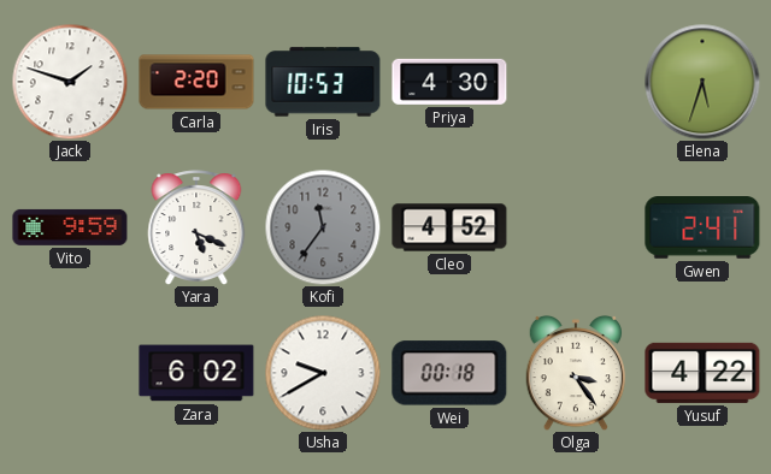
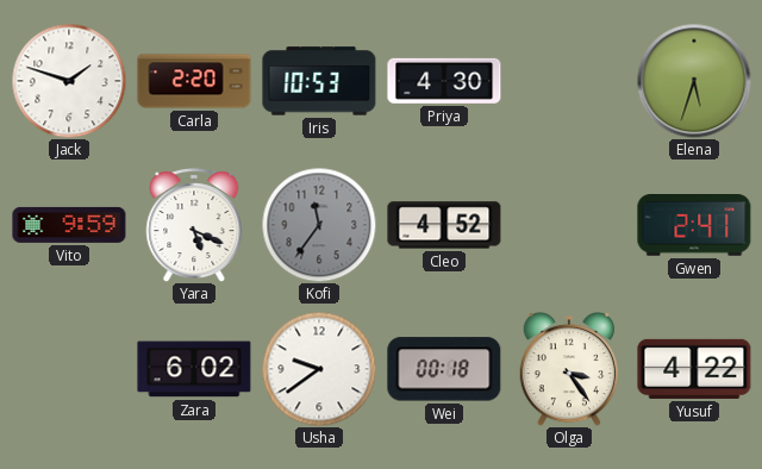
Usha: 9:40 -> 9:39 (319, 369)
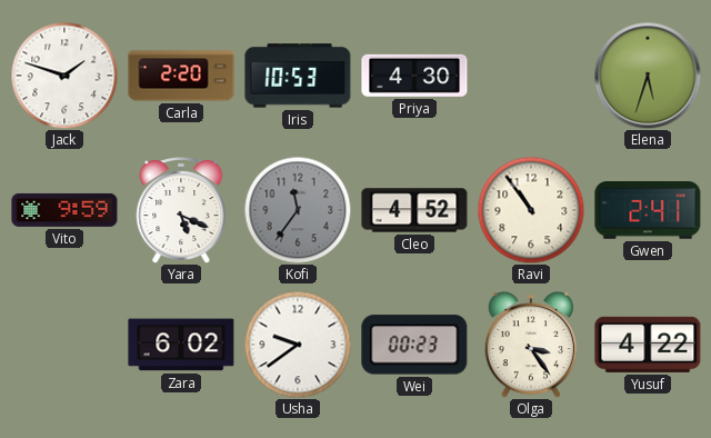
Ravi: none -> 10:54 (531, 210)
Wei: 00:18 -> 00:23 (414, 345)
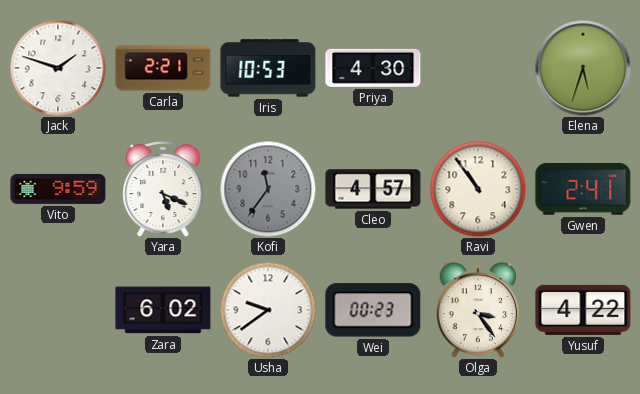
Carla: 2:20 -> 2:21 (163, 68)
Cleo: 4:52 -> 4:57 (373, 189)
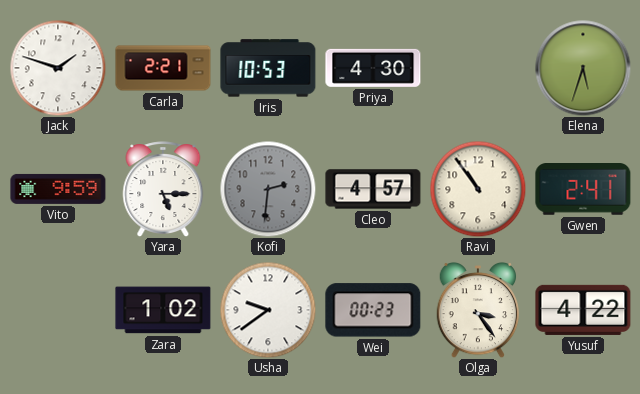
Yara: 5:19 -> 5:15 (163, 189)
Kofi: 11:36 -> 2:31 (268, 189)
Zara: 6:02 -> 1:02 (163, 310)
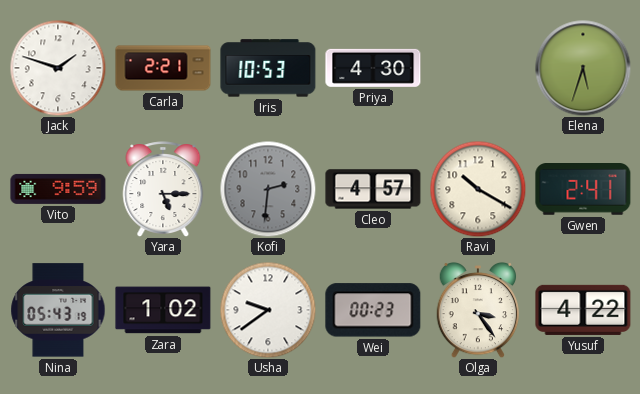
Ravi: 10:54 -> 10:20 (478, 189)
Nina: none -> 05:43 (58, 310)
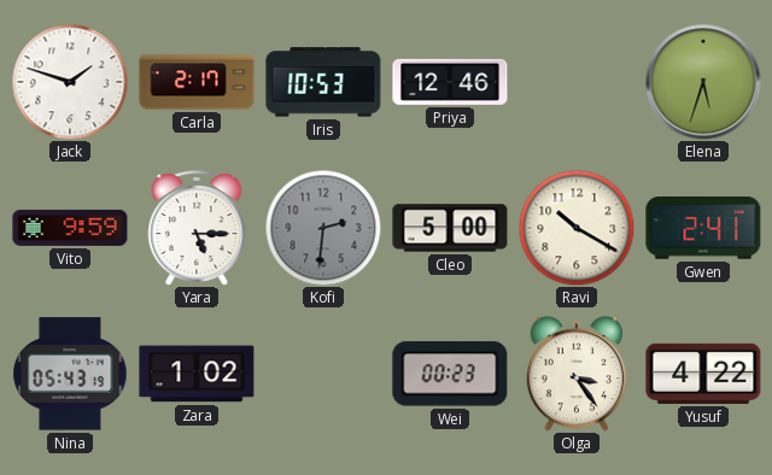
Carla: 2:21 -> 2:17 (197, 82)
Priya: 4:30 -> 12:46 (450, 82)
Cleo: 4:57 -> 5:00 (450, 228)
Usha: 9:39 -> none (268, 310)
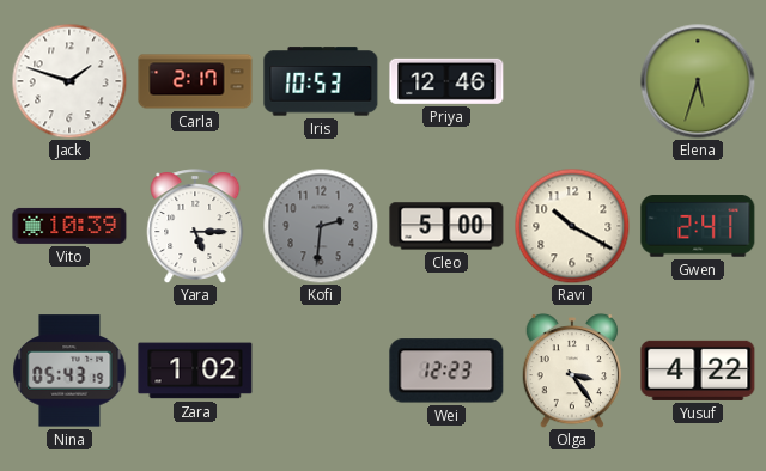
Vito: 9:59 -> 10:39 (69, 226)
Wei: 00:23 -> 12:23 (446, 371)
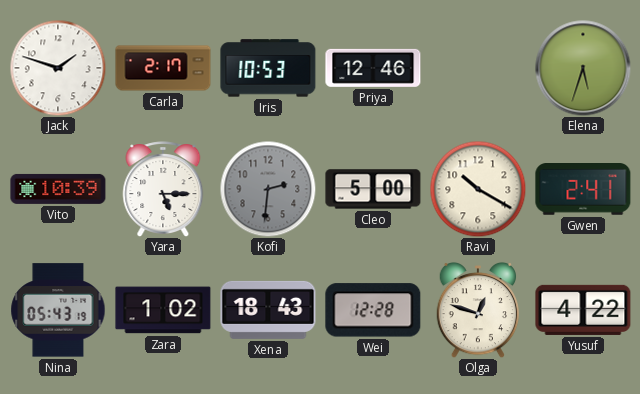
Xena: none -> 18:43 (268, 310)
Wei: 12:23 -> 12:28 (373, 310)
Olga: 3:24 -> 12:48 (477, 310)
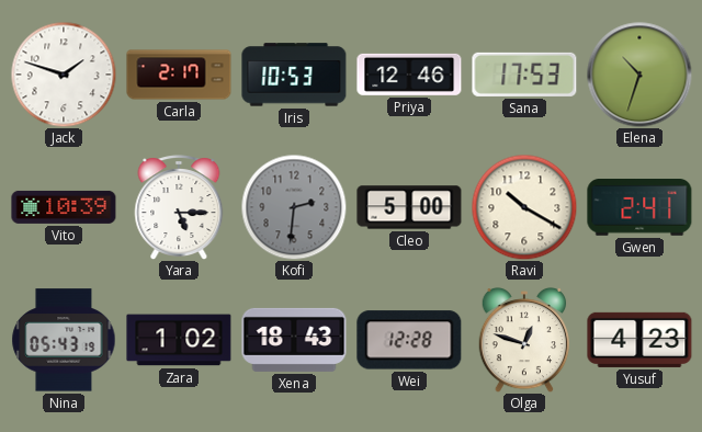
Sana: none -> 17:53 (524, 75)
Elena: 5:33 -> 10:33 (639, 75)
Yusuf: 4:22 -> 4:23 (639, 340)
